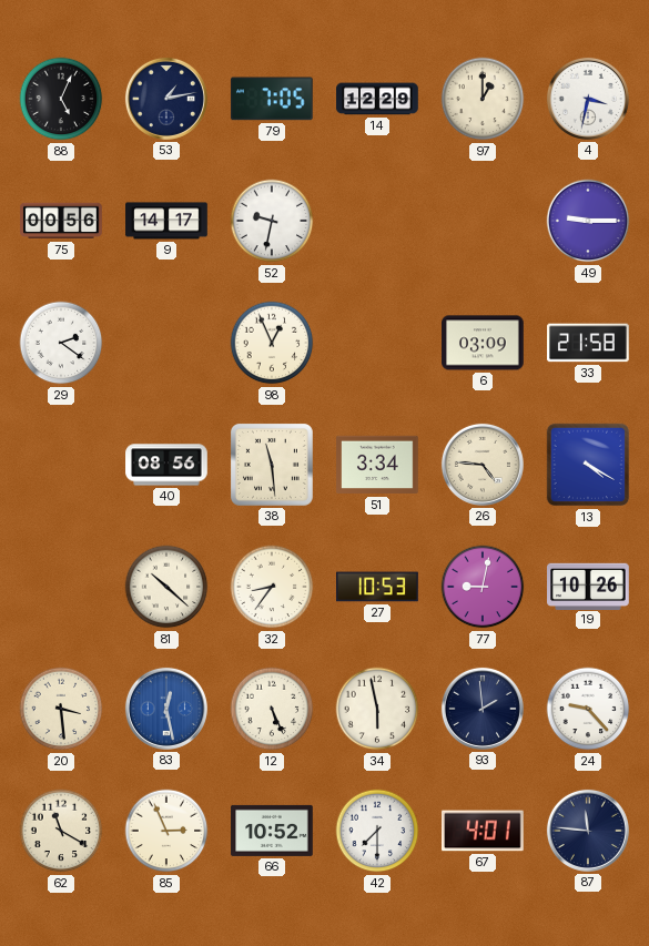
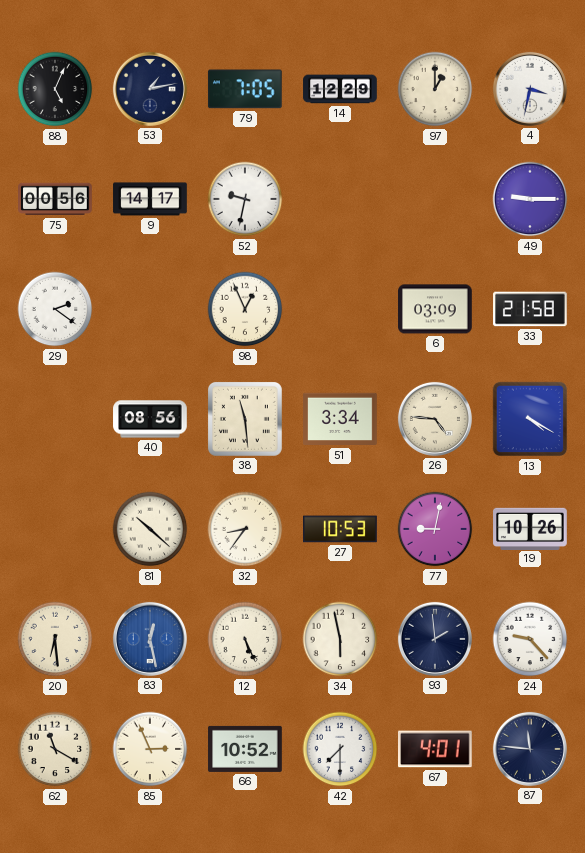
20: 3:29 -> 6:29 (55, 639)
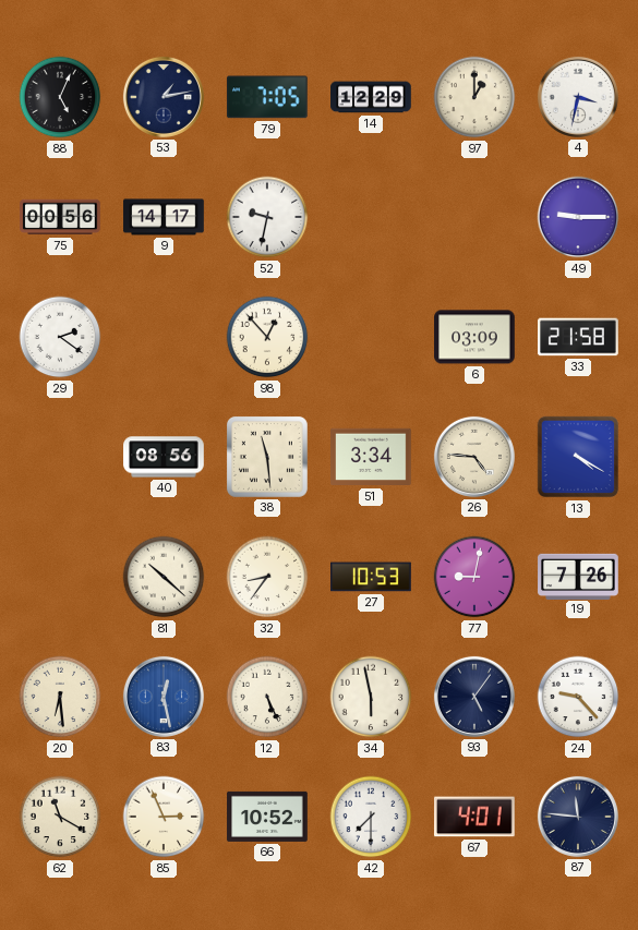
98: 12:56 -> 12:53 (267, 337)
19: 10:26 -> 7:26 (578, 576)
93: 1:59 -> 5:06 (474, 697)
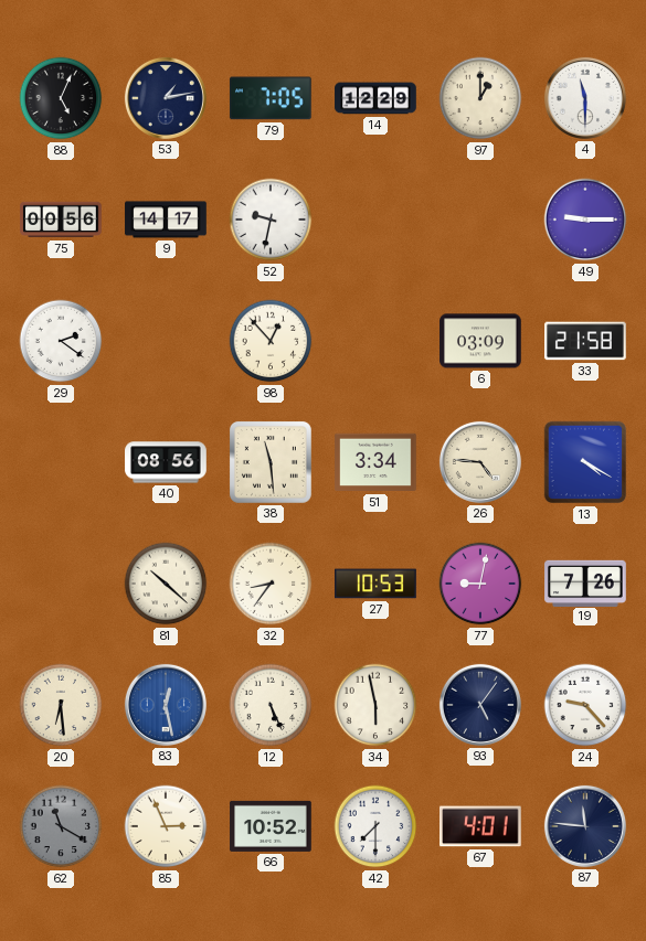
4: 3:32 -> 11:30 (585, 98)
62 dial: cream -> grey (61, 826)
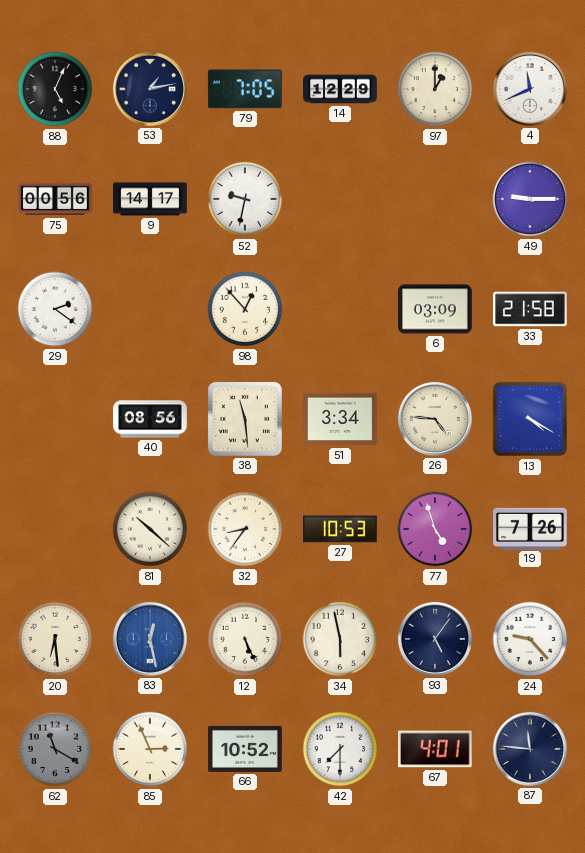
4: 11:30 -> 11:41 (530, 89)
77: 9:02 -> 4:57 (435, 529)
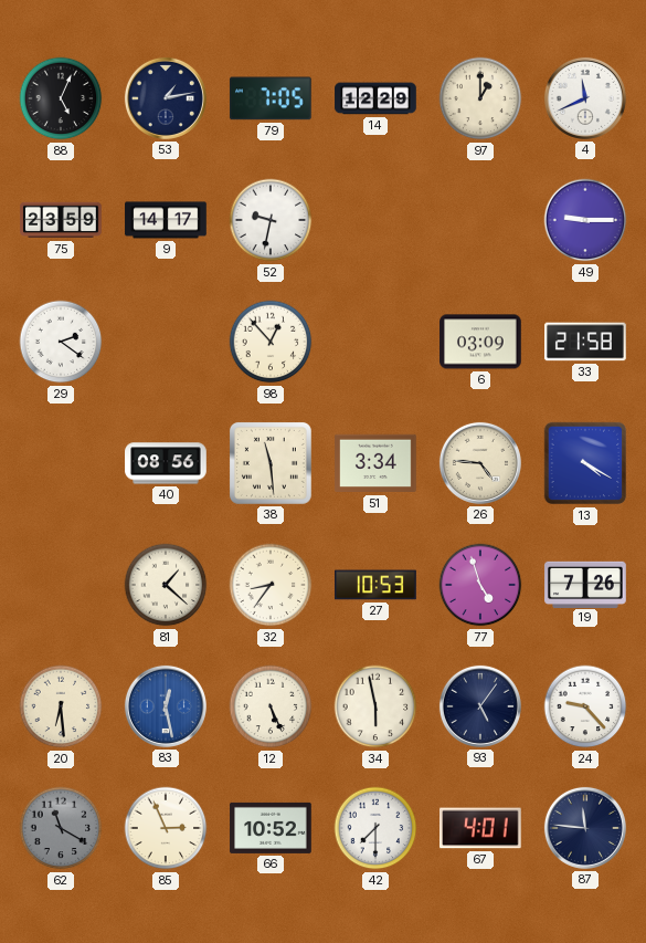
75: 00:56 -> 23:59 (61, 220)
81: 10:22 -> 1:22 (166, 585)
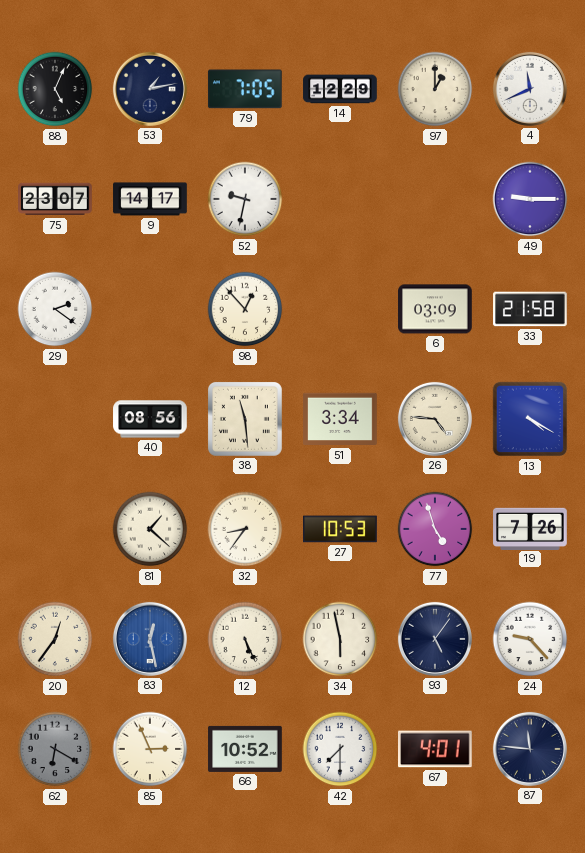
75: 23:59 -> 23:07 (55, 199)
20: 6:29 -> 12:36 (55, 639)
62: 11:20 -> 6:20 (55, 749)
